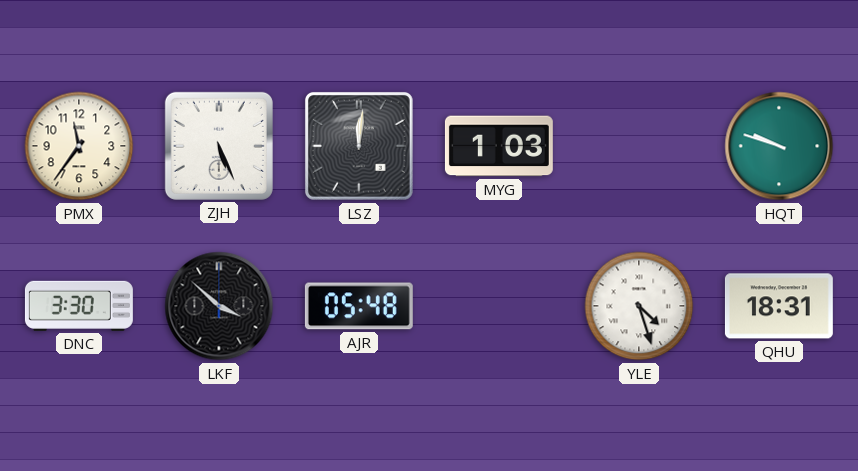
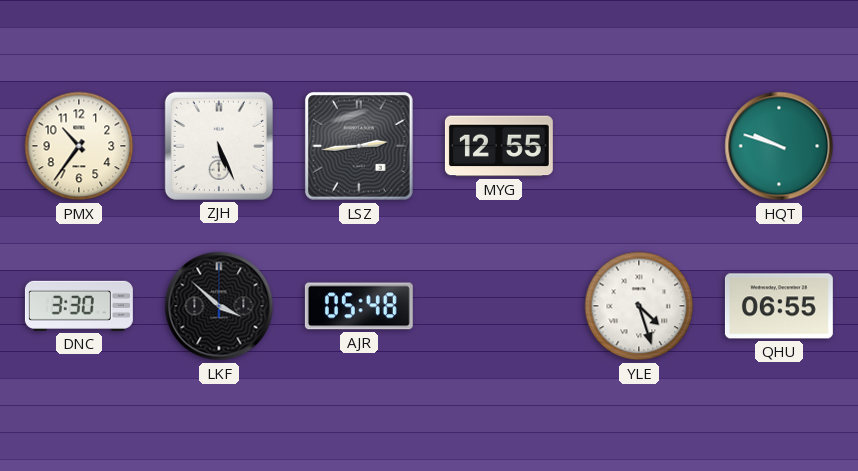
PMX: 11:36 -> 10:36 (79, 146)
LSZ: 12:01 -> 2:44 (359, 146)
MYG: 1:03 -> 12:55 (499, 146)
QHU: 18:31 -> 06:55 (779, 306)
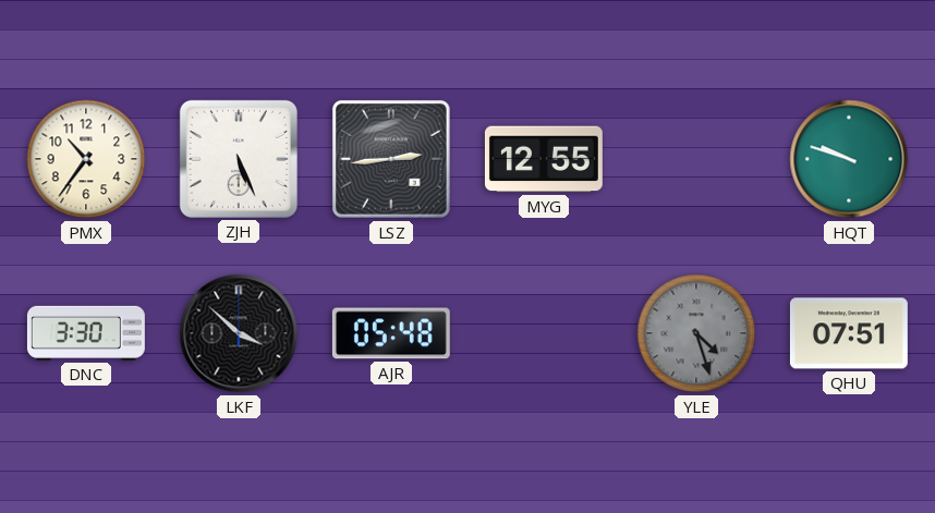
YLE dial: white -> grey (696, 333)
QHU: 06:55 -> 07:51 (849, 333)
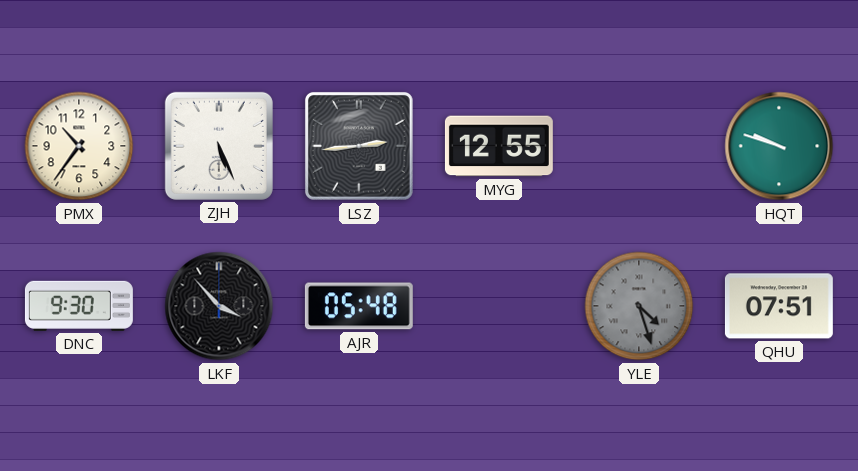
DNC: 3:30 -> 9:30 (79, 306)
LKF: 3:52 -> 3:53 (219, 306)
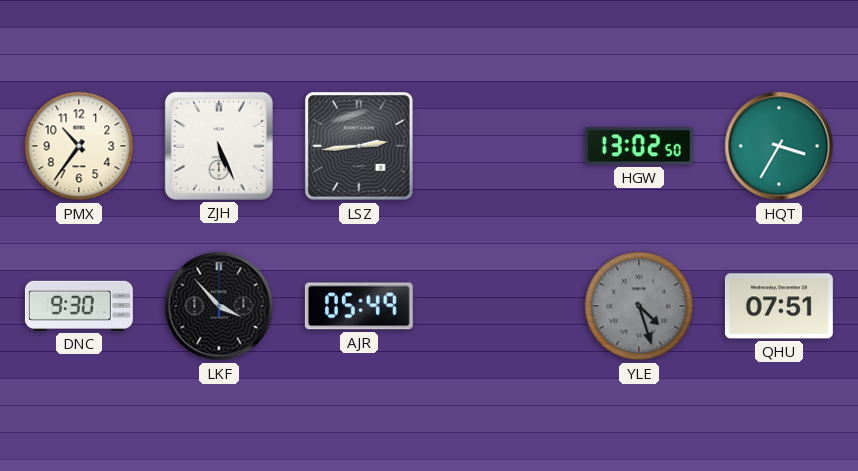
MYG: 12:55 -> none (499, 146)
HGW: none -> 13:02 (639, 146)
HQT: 9:48 -> 3:35 (779, 146)
AJR: 05:48 -> 05:49 (359, 306)
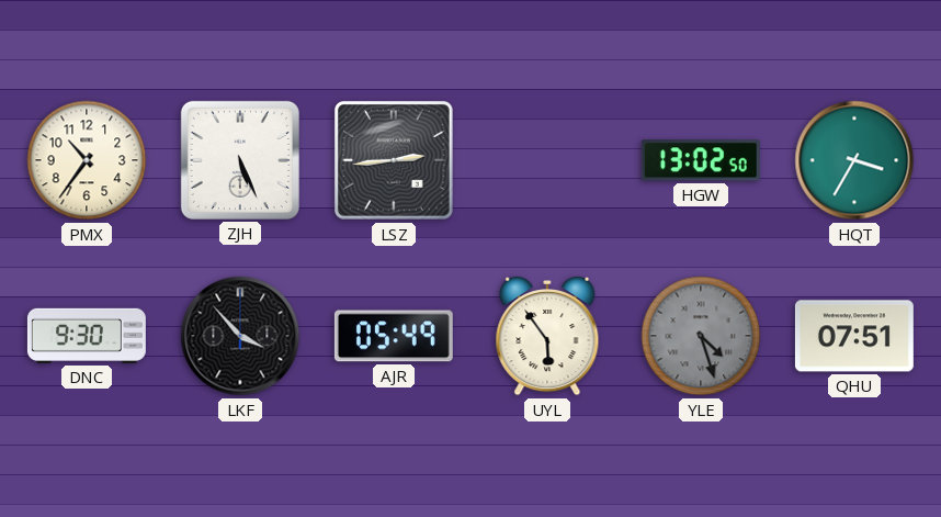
UYL: none -> 5:54 (547, 336)
